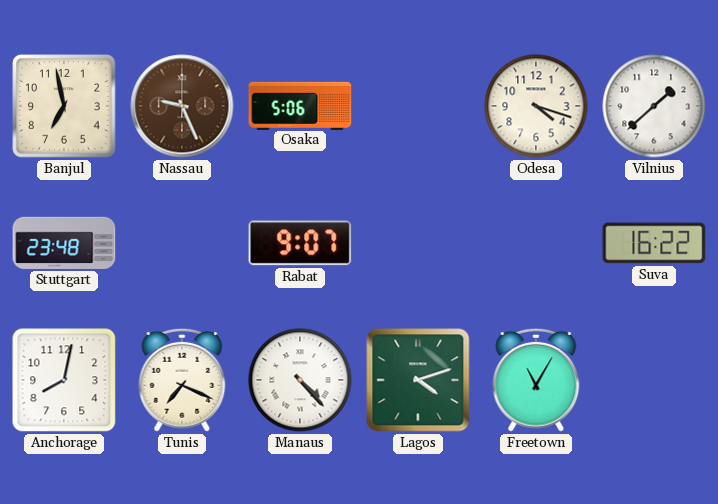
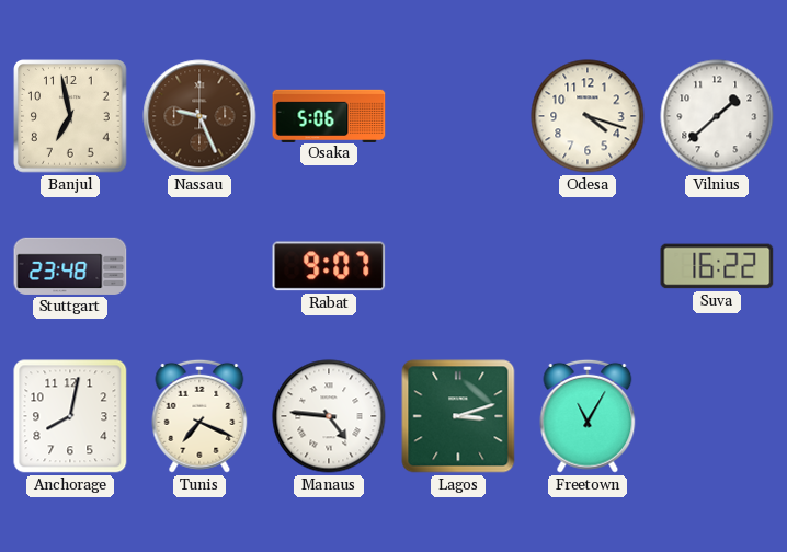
Manaus: 4:23 -> 4:46 (329, 416)
Lagos: 4:12 -> 3:12 (458, 416)
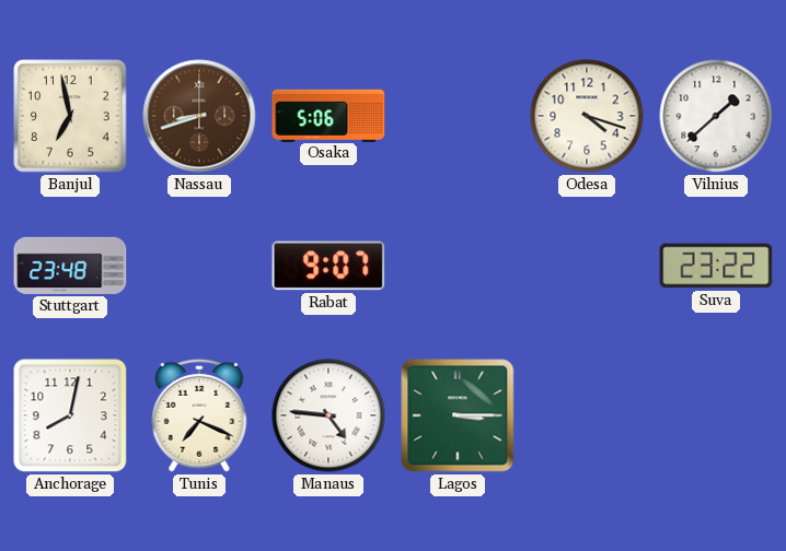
Nassau: 9:26 -> 8:42 (199, 116)
Suva: 16:22 -> 23:22 (716, 266)
Lagos: 3:12 -> 3:15 (458, 415)
Freetown: 11:05 -> none (588, 416)
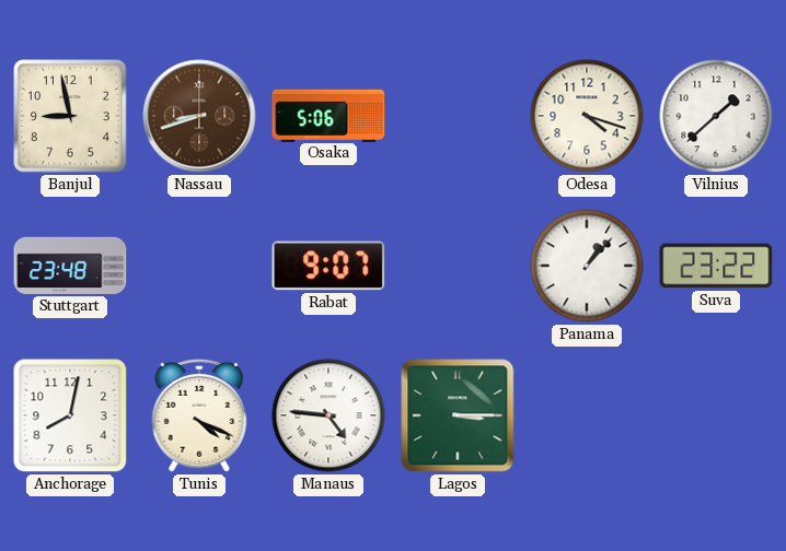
Banjul: 6:58 -> 8:58 (70, 116)
Panama: none -> 1:07 (587, 266)
Tunis: 7:19 -> 4:19 (199, 415)
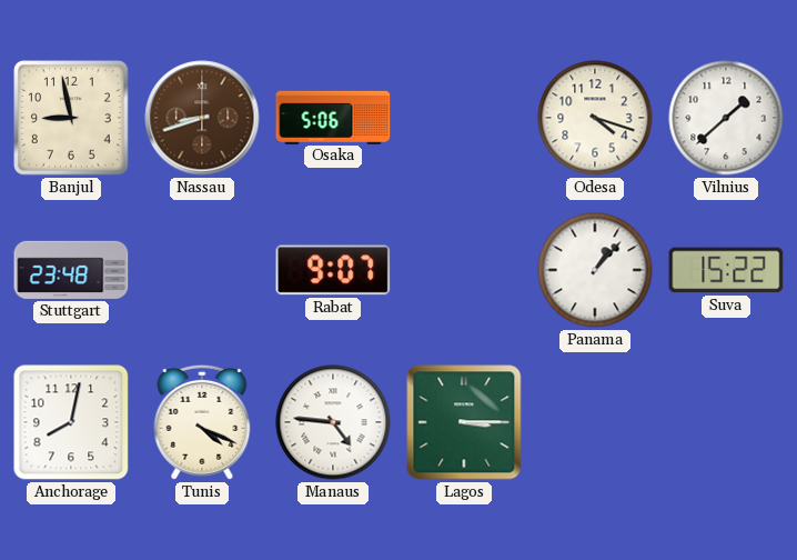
Suva: 23:22 -> 15:22 (726, 270)
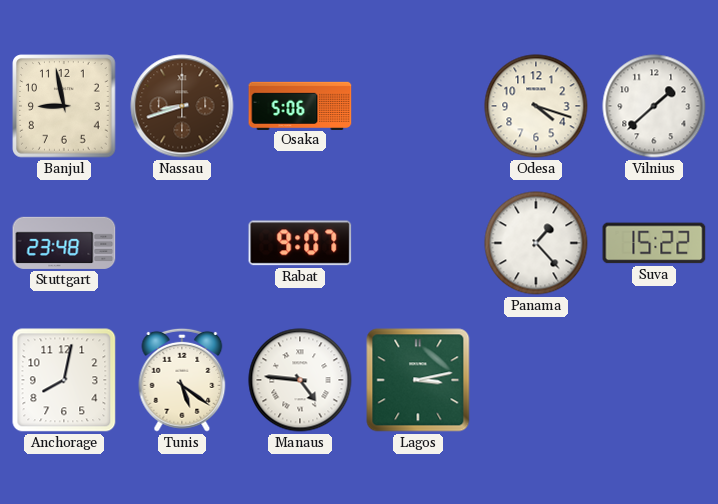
Panama: 1:07 -> 1:23 (536, 243)
Tunis: 4:19 -> 5:21 (182, 380)
Lagos: 3:15 -> 3:13 (418, 380)
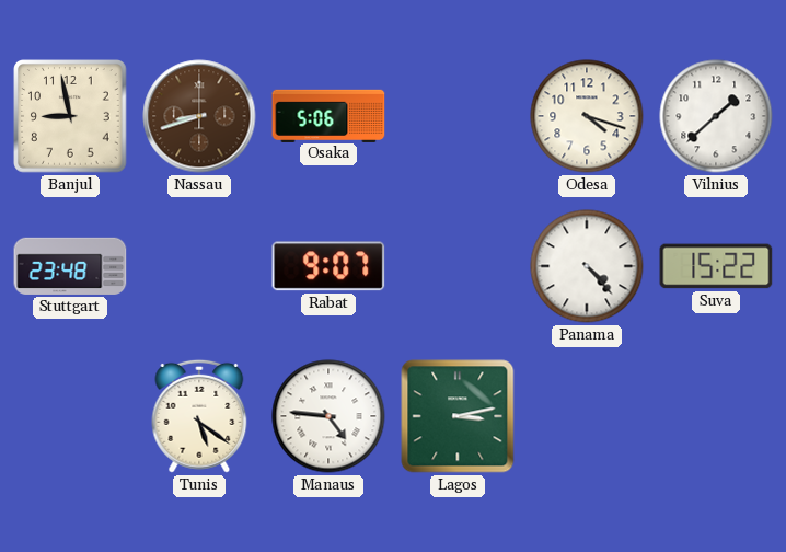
Panama: 1:23 -> 4:23 (587, 266)
Anchorage: 8:02 -> none (64, 380)
